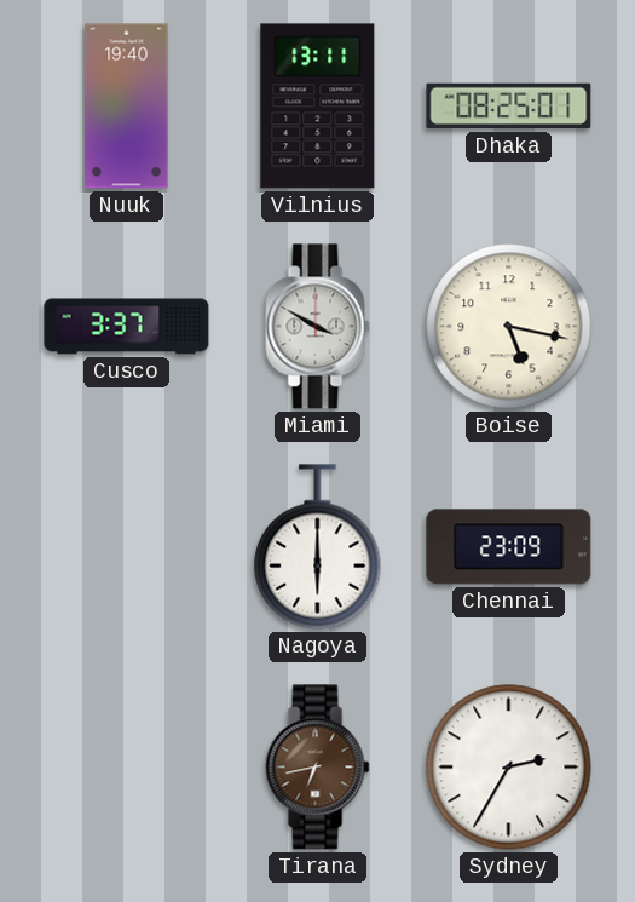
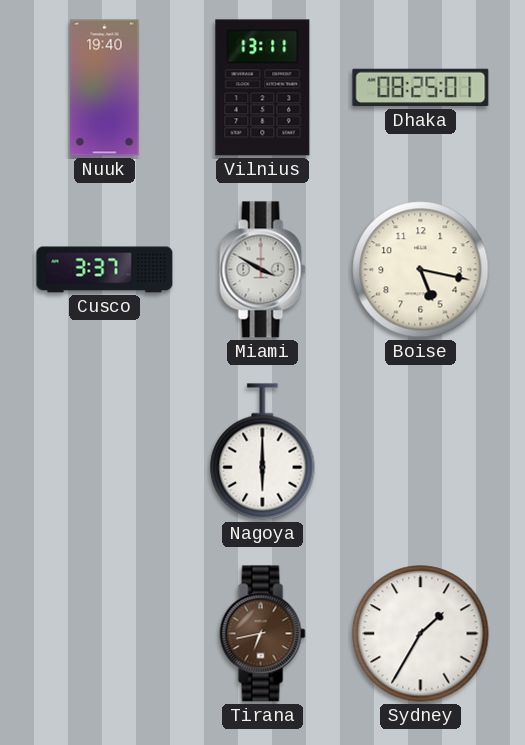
Chennai: 23:09 -> none (509, 547)
Sydney: 2:35 -> 1:35 (421, 634)
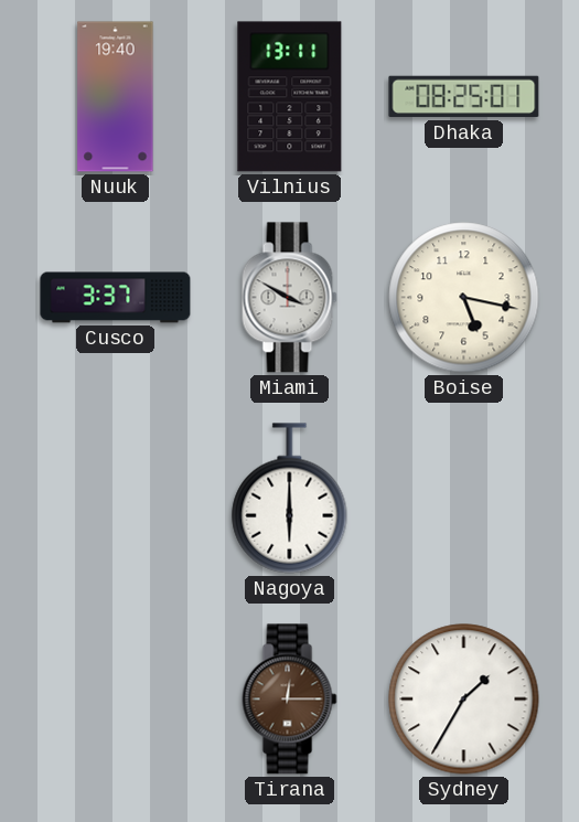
Tirana: 6:43 -> 12:15 (290, 700)
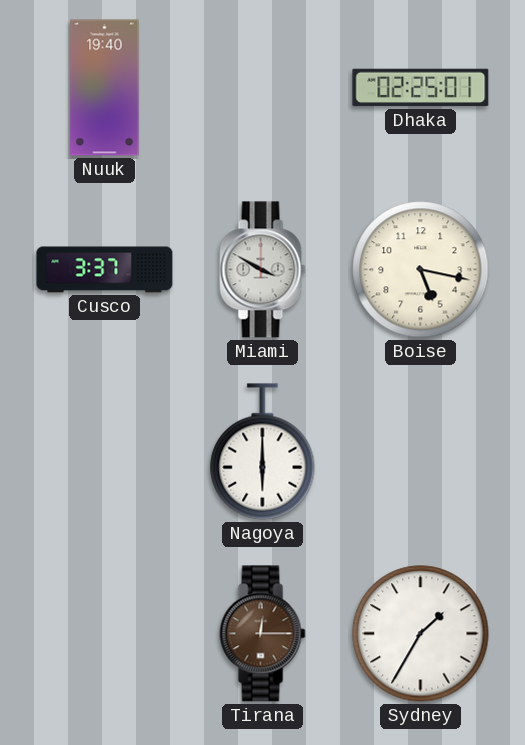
Vilnius: 13:11 -> none (290, 97)
Dhaka: 08:25 -> 02:25 (421, 88)
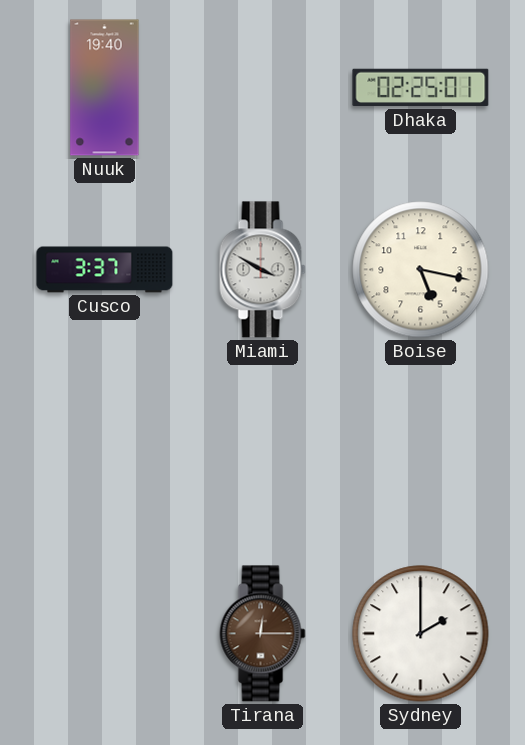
Nagoya: 6:00 -> none (263, 452)
Sydney: 1:35 -> 2:00 (421, 634)
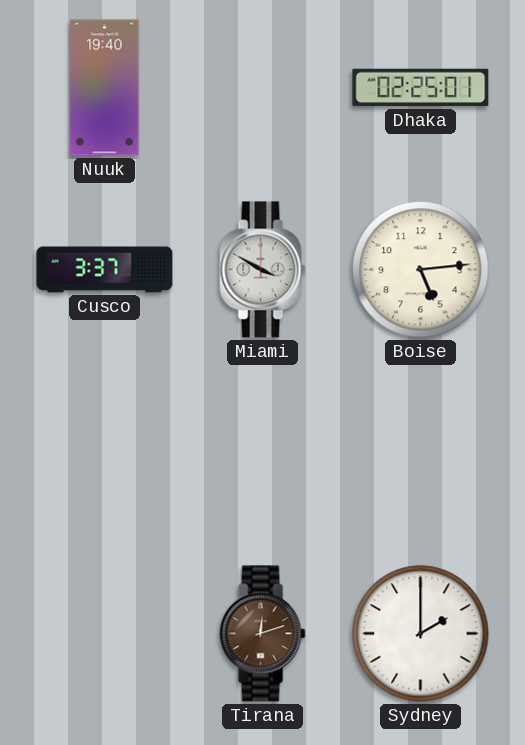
Boise: 5:17 -> 5:14 (421, 270)
Tirana: 12:15 -> 12:12 (263, 634)
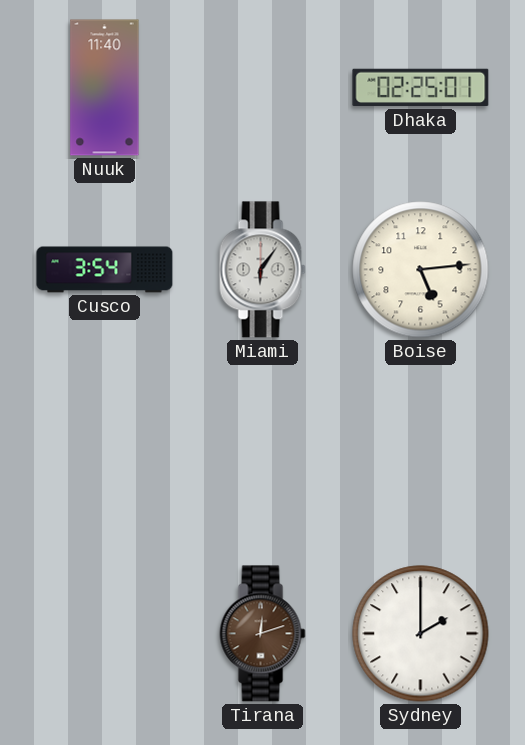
Nuuk: 19:40 -> 11:40 (105, 88)
Cusco: 3:37 -> 3:54 (105, 270)
Miami: 3:50 -> 6:06 (263, 270)
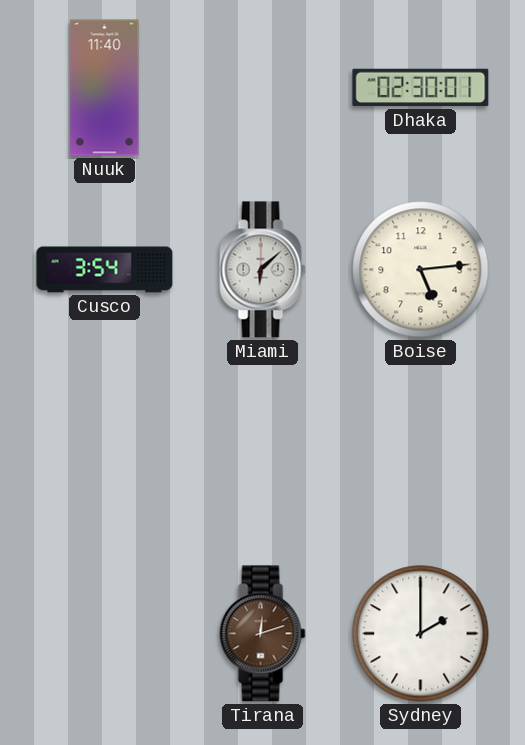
Dhaka: 02:25 -> 02:30 (421, 88)
Miami: 6:06 -> 6:08 (263, 270)
